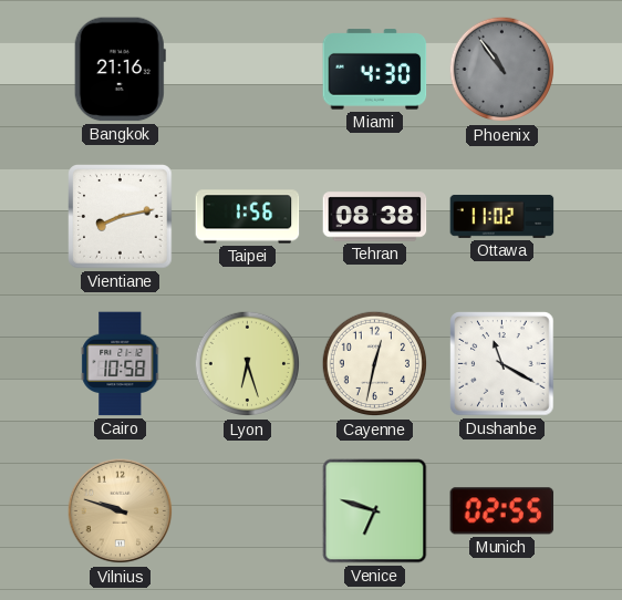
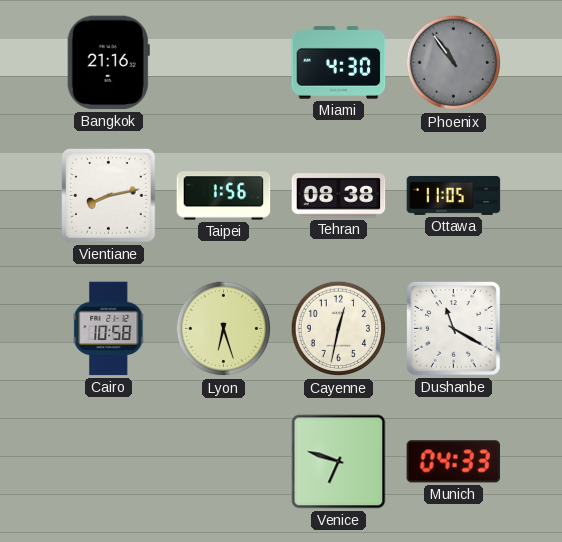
Ottawa: 11:02 -> 11:05 (454, 195)
Vilnius: 9:48 -> none (121, 511)
Munich: 02:55 -> 04:33 (454, 462)
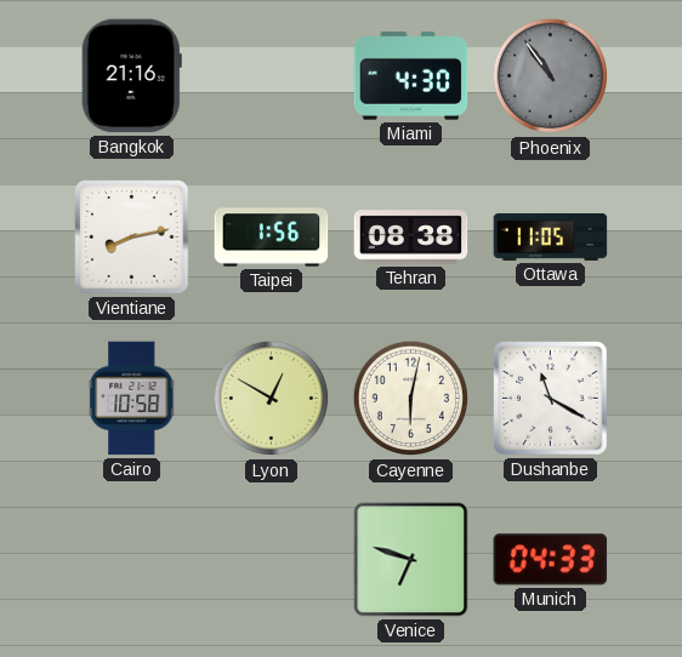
Lyon: 6:27 -> 12:50 (272, 399)
Cayenne: 12:32 -> 6:02 (411, 399)
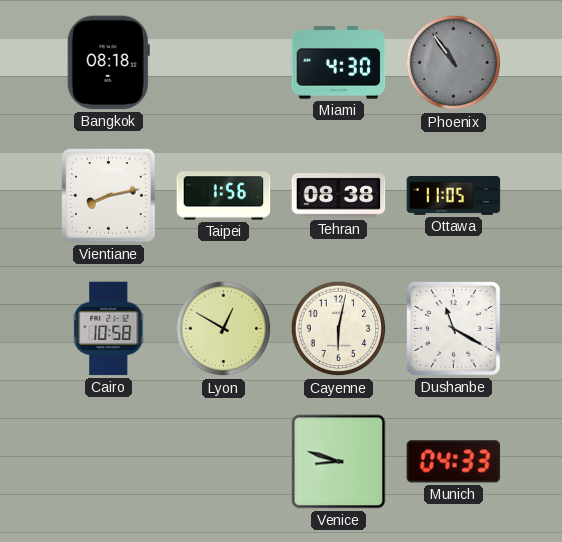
Bangkok: 21:16 -> 08:18 (108, 63)
Venice: 6:48 -> 8:48 (339, 462)
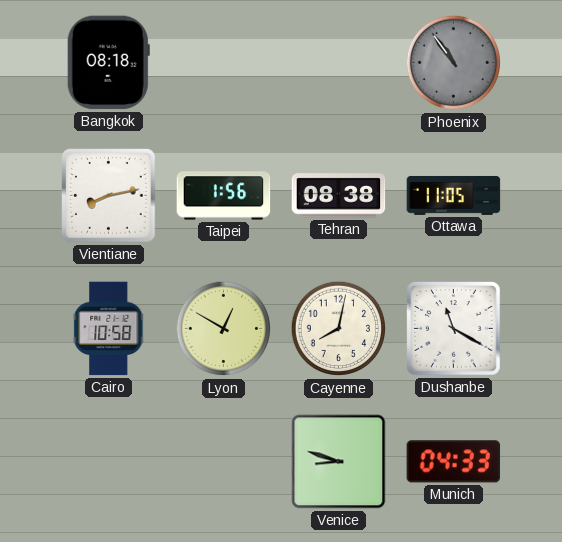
Miami: 4:30 -> none (339, 63)
Cayenne: 6:02 -> 8:02 (339, 329)
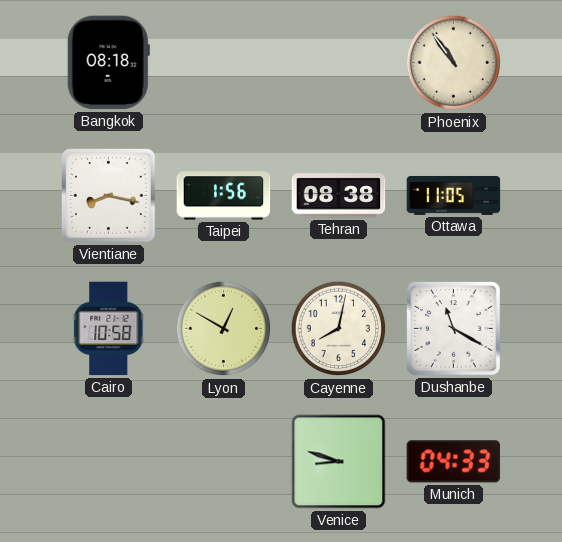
Phoenix dial: grey -> cream (454, 63)
Vientiane: 8:13 -> 8:17 (109, 196)
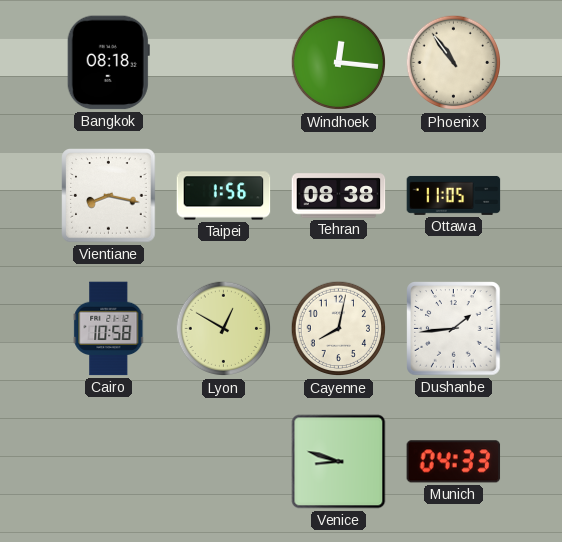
Windhoek: none -> 12:16 (339, 63)
Dushanbe: 11:20 -> 1:44 (454, 329)
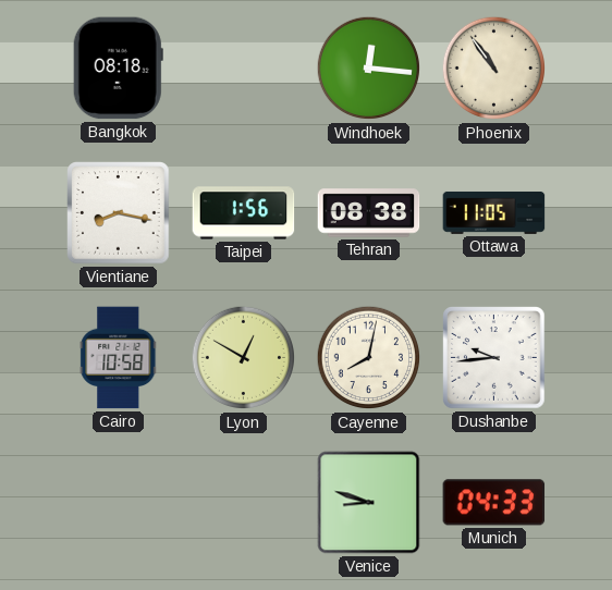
Dushanbe: 1:44 -> 9:44 (494, 358)
